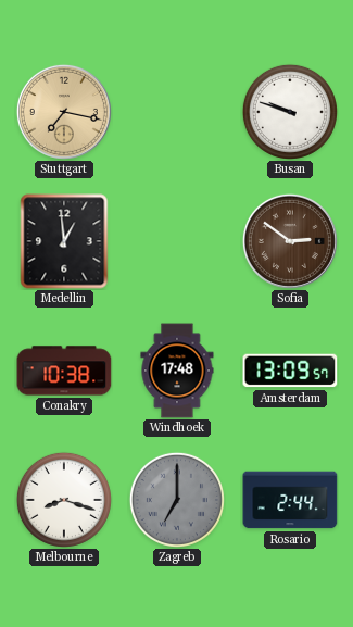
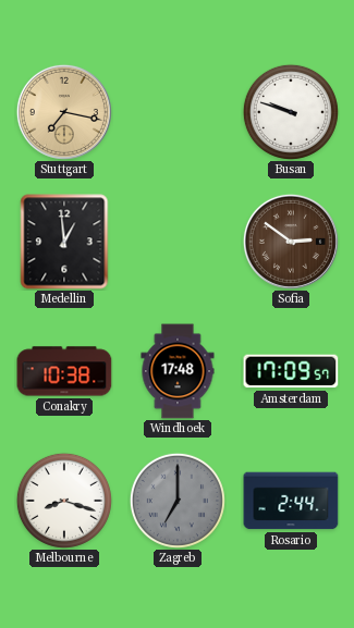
Amsterdam: 13:09 -> 17:09 (291, 371)
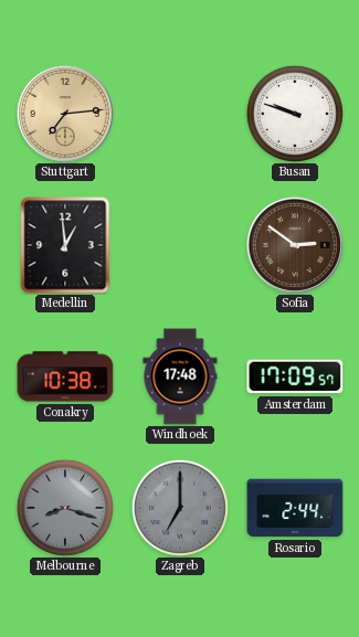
Stuttgart: 7:17 -> 7:14 (65, 114)
Melbourne dial: white -> grey (65, 508)
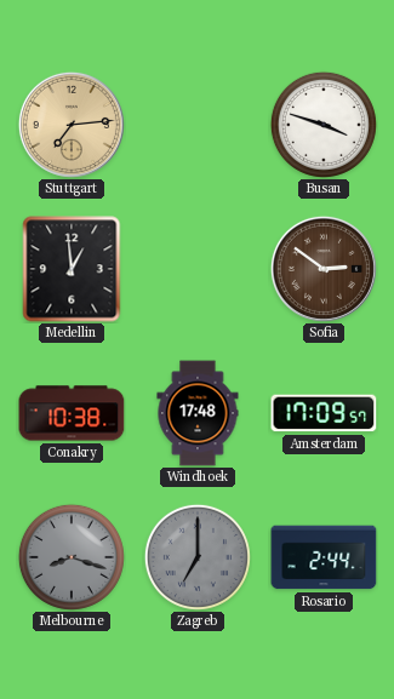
Busan: 9:48 -> 3:48 (324, 125)
